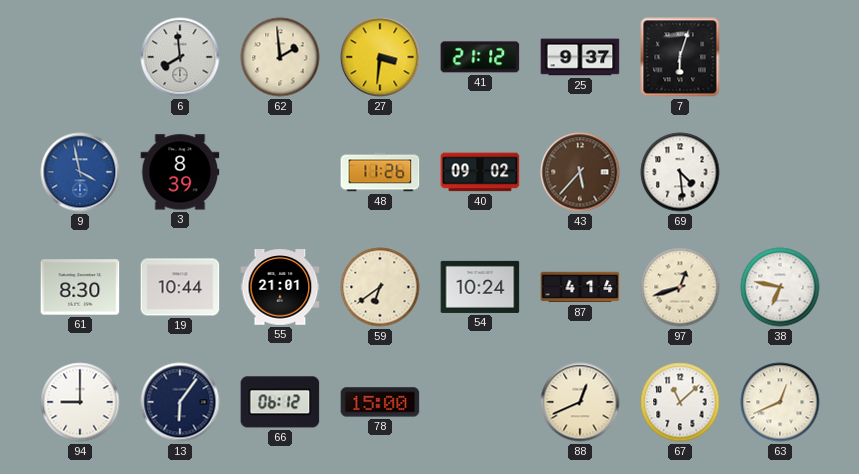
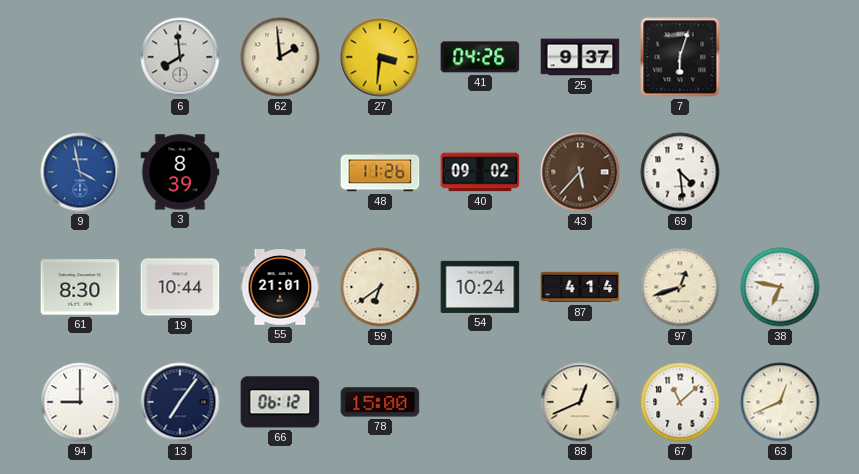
41: 21:12 -> 04:26 (480, 57)
13: 6:06 -> 7:06 (180, 402)
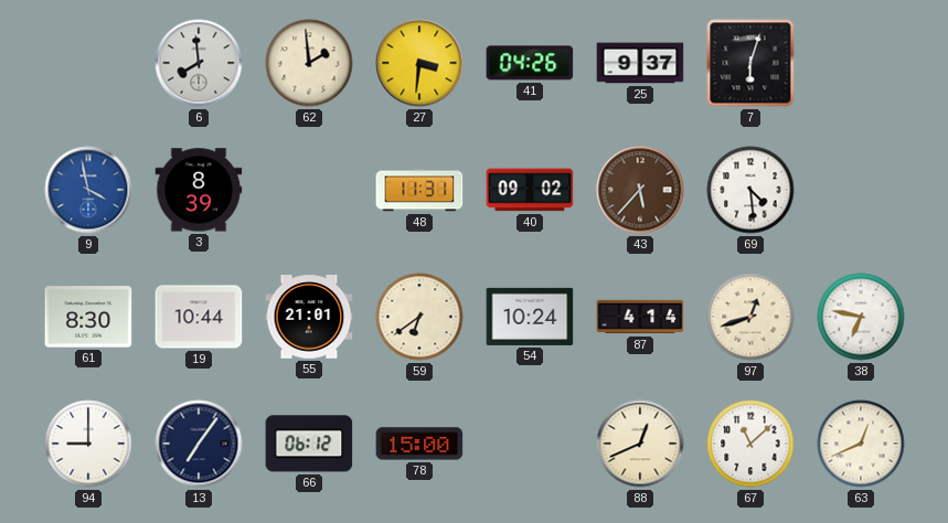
48: 11:26 -> 11:31 (419, 190)
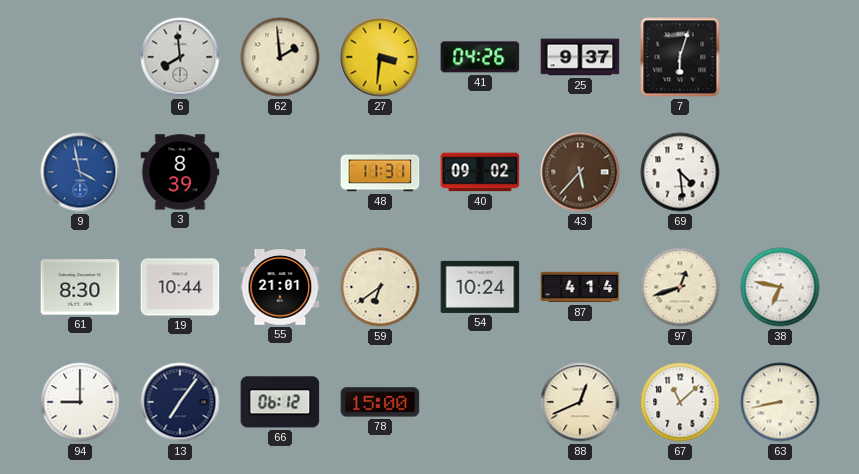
63: 12:41 -> 8:43 (780, 402)
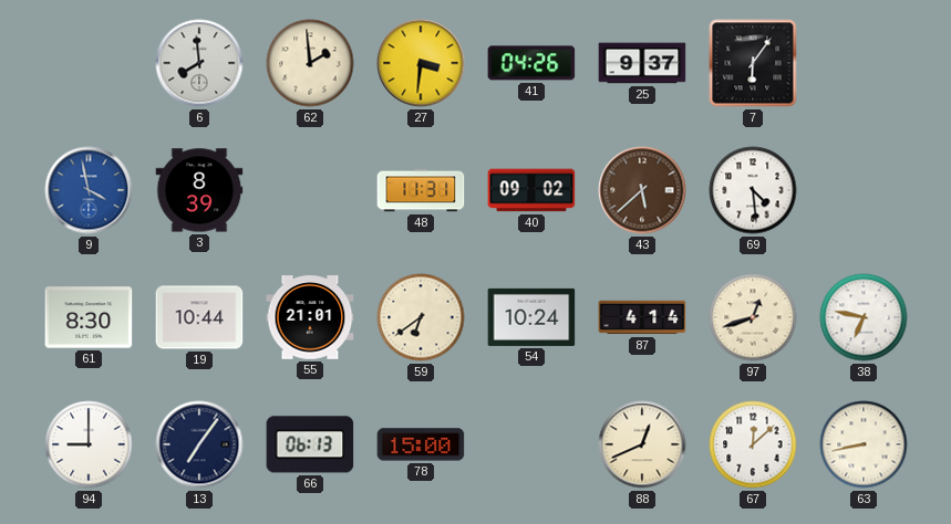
7: 6:03 -> 6:06 (753, 63)
43: 5:37 -> 5:38 (642, 190)
66: 06:12 -> 06:13 (310, 444)
67: 11:08 -> 12:08 (753, 444)
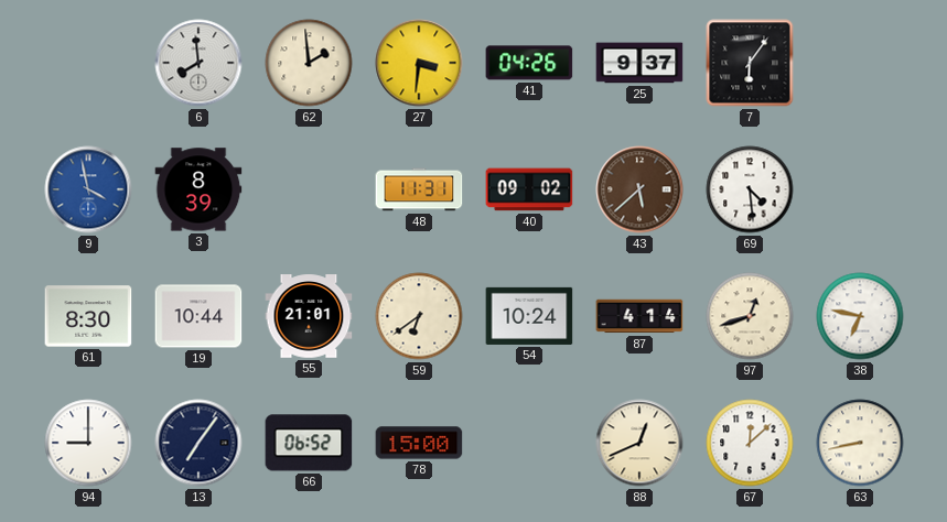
66: 06:13 -> 06:52 (309, 443)
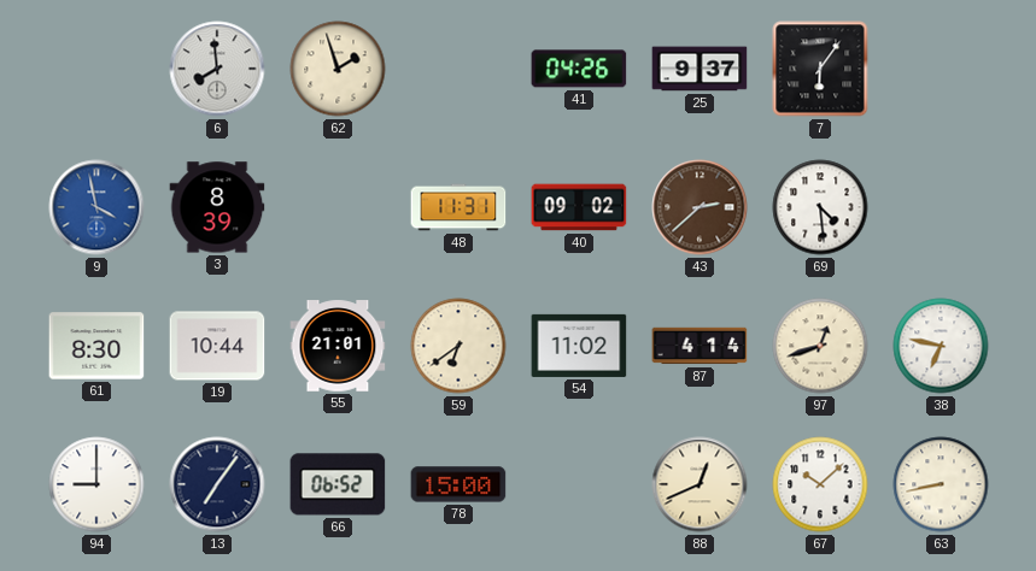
62: 1:59 -> 1:57 (338, 69)
27: 3:31 -> none (419, 63)
43: 5:38 -> 2:38 (700, 207)
54: 10:24 -> 11:02 (579, 346)
67: 12:08 -> 10:08 (820, 484)
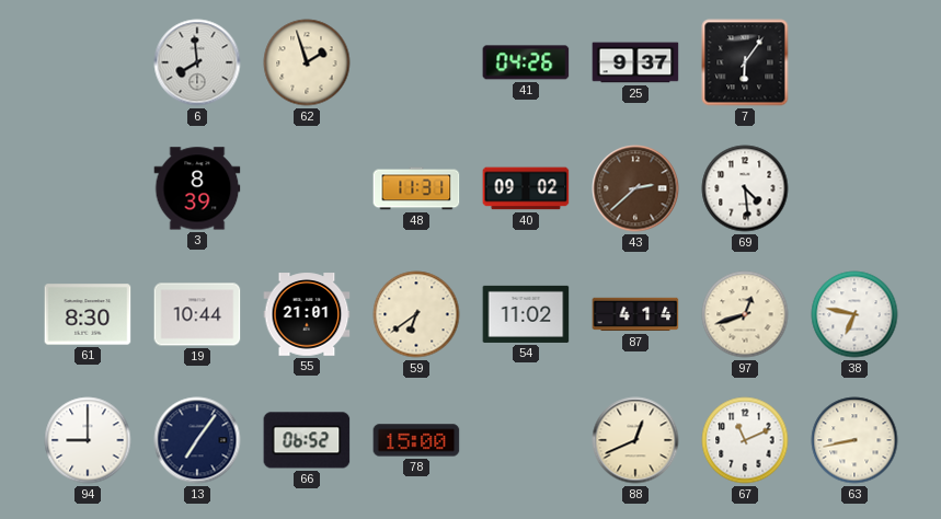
9: 3:58 -> none (96, 207)
67: 10:08 -> 11:11 (745, 440)
